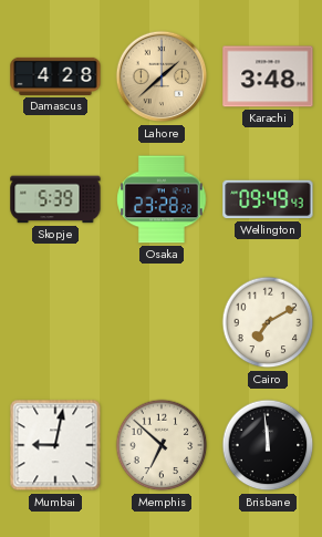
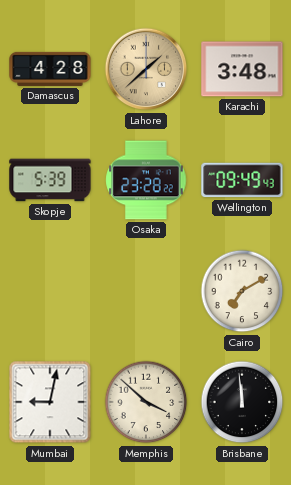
Memphis: 6:52 -> 3:52 (146, 402)
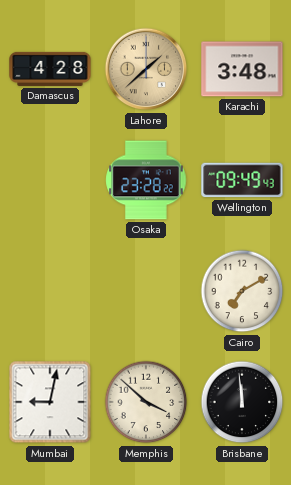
Skopje: 5:39 -> none (50, 180)
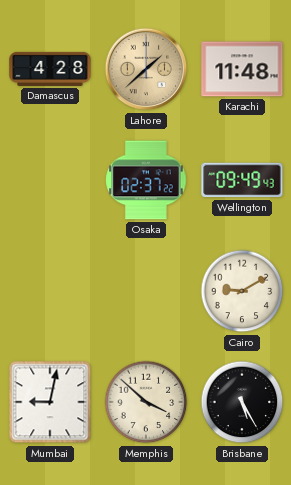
Karachi: 3:48 -> 11:48 (242, 69)
Osaka: 23:28 -> 02:37 (146, 180)
Cairo: 7:10 -> 9:10 (242, 291)
Brisbane: 11:59 -> 5:25 (242, 402)
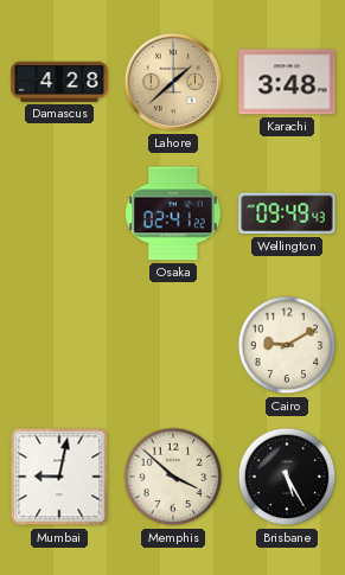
Karachi: 11:48 -> 3:48 (287, 82)
Osaka: 02:37 -> 02:41 (173, 213)
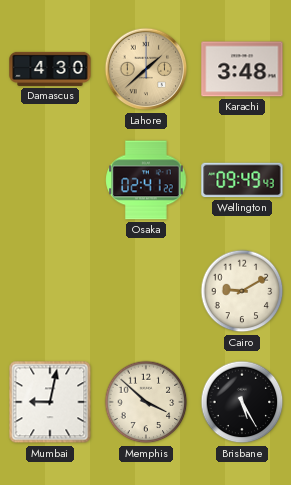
Damascus: 4:28 -> 4:30 (50, 69)
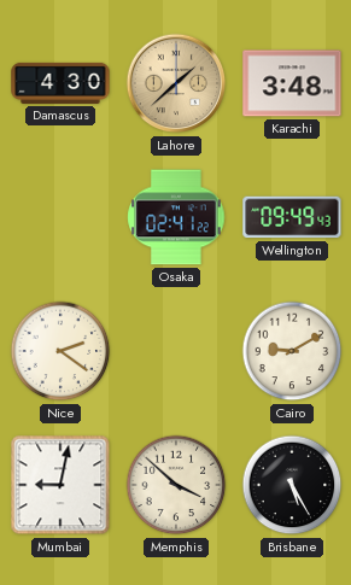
Nice: none -> 2:21 (60, 351)
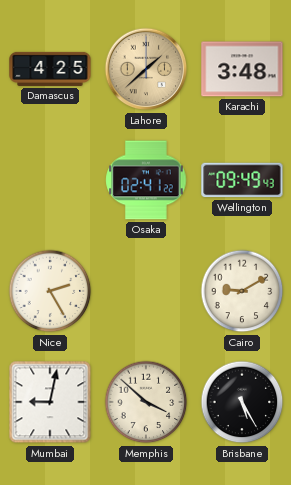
Damascus: 4:30 -> 4:25 (50, 69)
Nice: 2:21 -> 2:25 (50, 291)
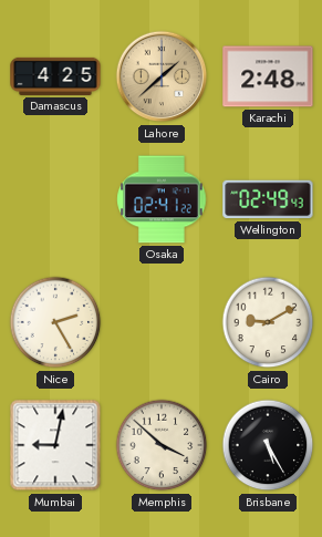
Karachi: 3:48 -> 2:48 (268, 76)
Wellington: 09:49 -> 02:49 (268, 199)
